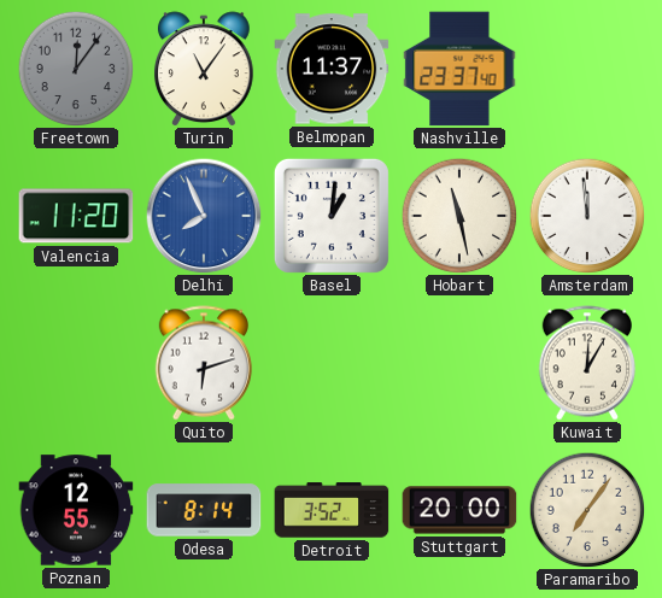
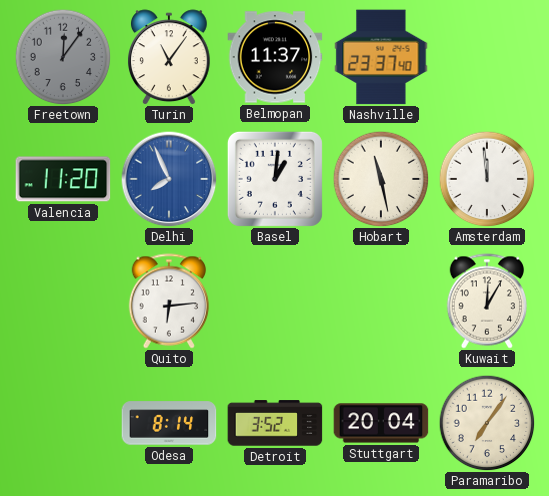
Quito: 6:12 -> 6:14 (168, 301)
Poznan: 12:55 -> none (76, 510)
Stuttgart: 20:00 -> 20:04 (381, 423)
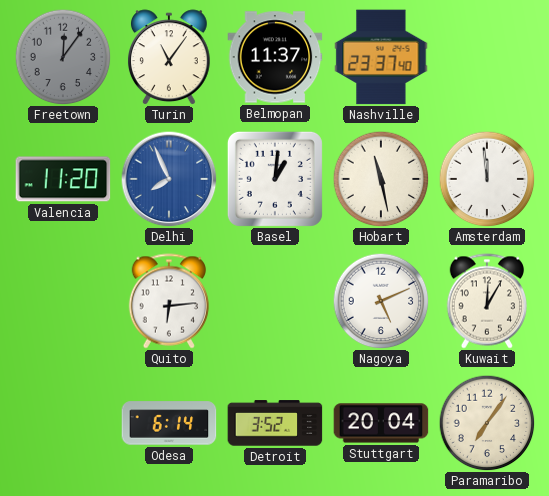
Nagoya: none -> 5:11 (381, 301)
Odesa: 8:14 -> 6:14 (169, 423)
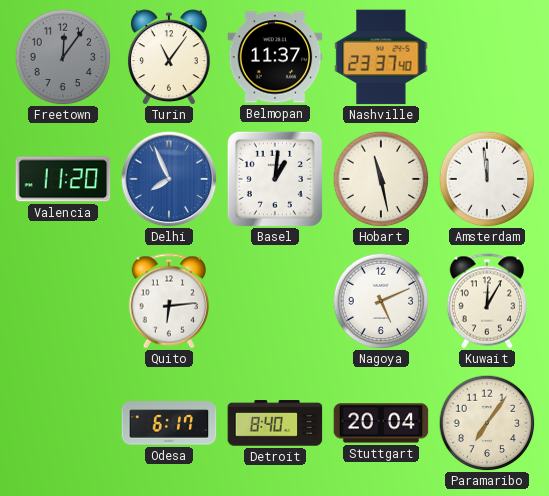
Odesa: 6:14 -> 6:17 (169, 423)
Detroit: 3:52 -> 8:40 (275, 423)
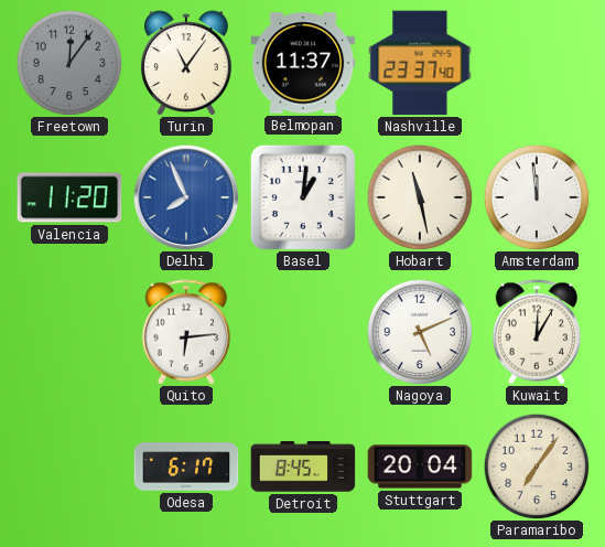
Detroit: 8:40 -> 8:45 (303, 466)
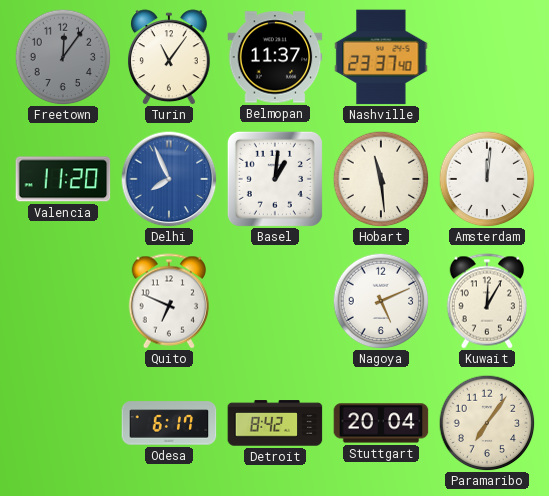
Hobart: 11:28 -> 11:29 (381, 179)
Amsterdam: 11:59 -> 12:01 (487, 179)
Quito: 6:14 -> 6:49 (168, 301)
Detroit: 8:45 -> 8:42 (275, 423)
